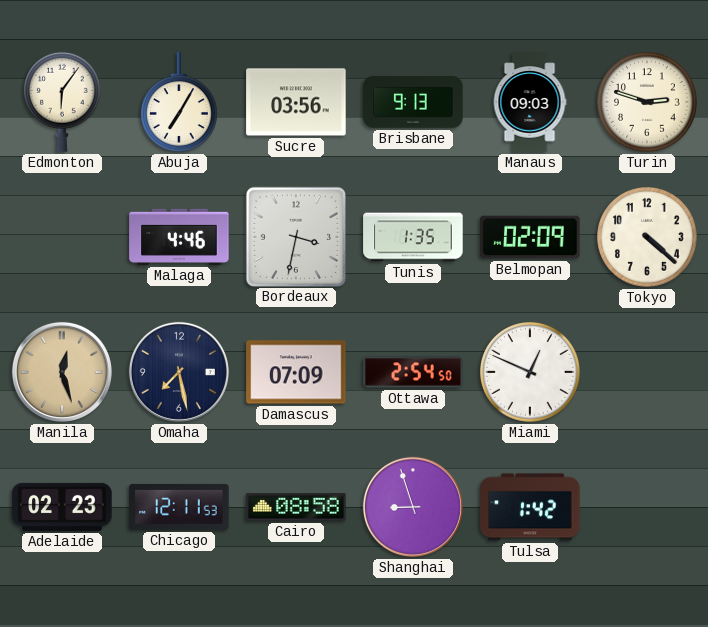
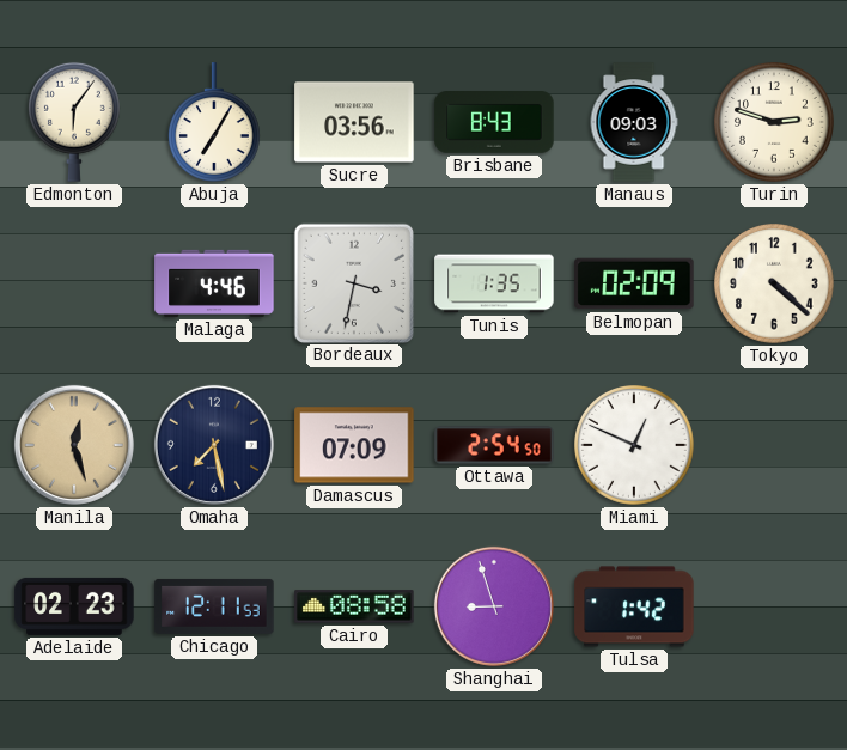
Brisbane: 9:13 -> 8:43 (494, 123)
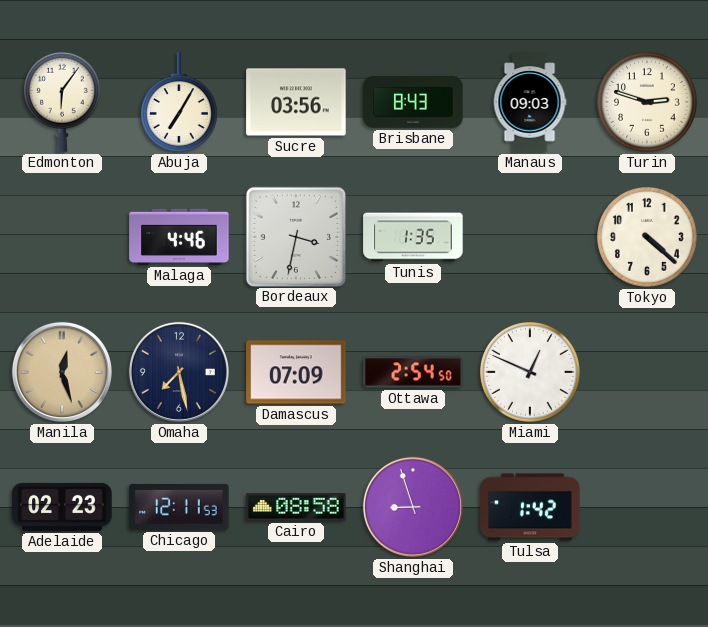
Belmopan: 02:09 -> none (634, 283)
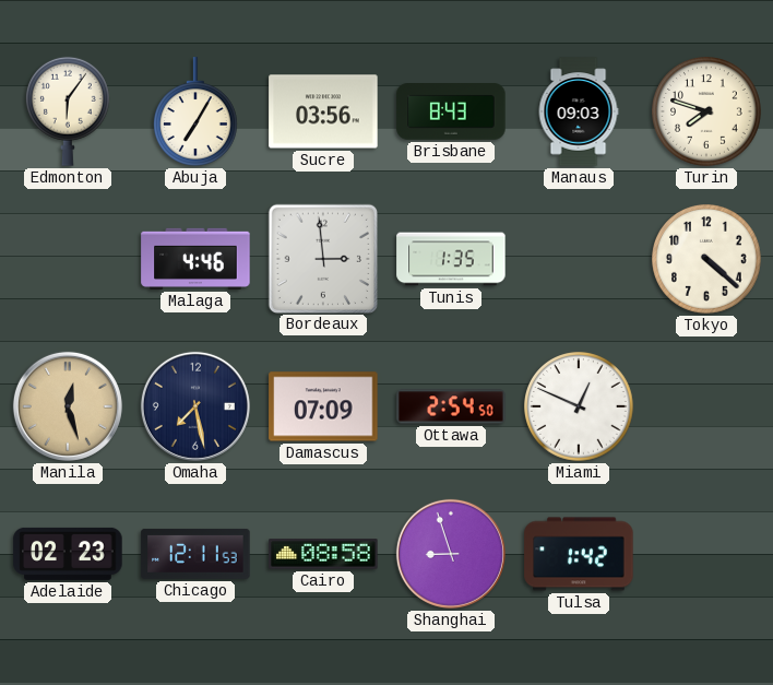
Turin: 2:48 -> 7:48 (707, 113)
Bordeaux: 3:32 -> 2:59 (322, 258)
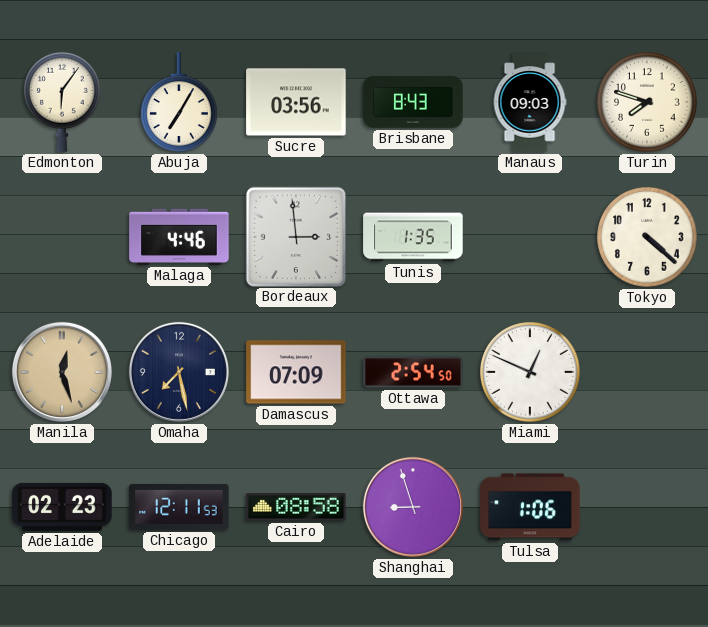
Tulsa: 1:42 -> 1:06 (530, 507)
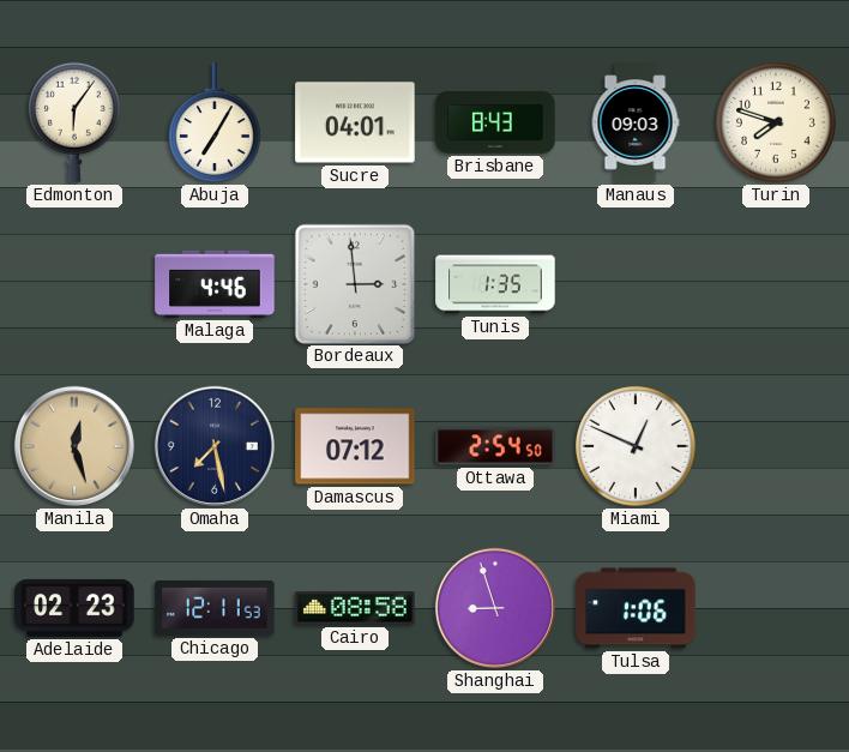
Sucre: 03:56 -> 04:01 (355, 122)
Tokyo: 4:22 -> none (648, 238)
Damascus: 07:09 -> 07:12 (355, 446)
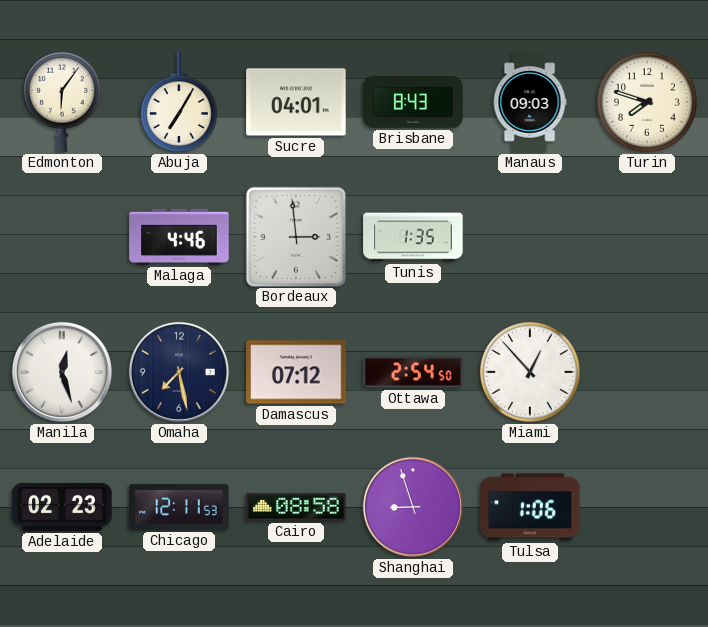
Manila dial: champagne -> white (62, 372)
Miami: 12:49 -> 12:53 (531, 373)
